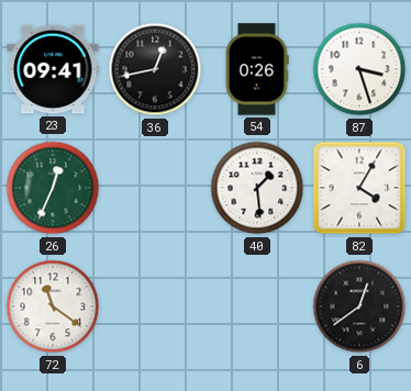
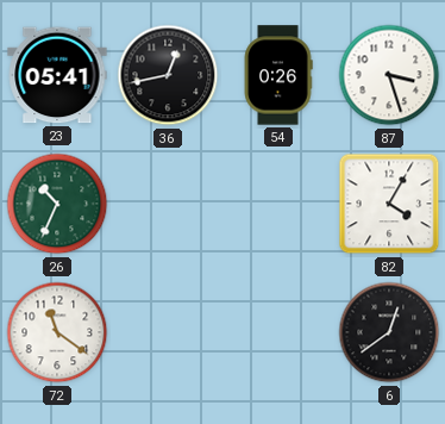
23: 09:41 -> 05:41 (57, 75)
26: 12:34 -> 10:34 (57, 204)
40: 1:29 -> none (257, 188)
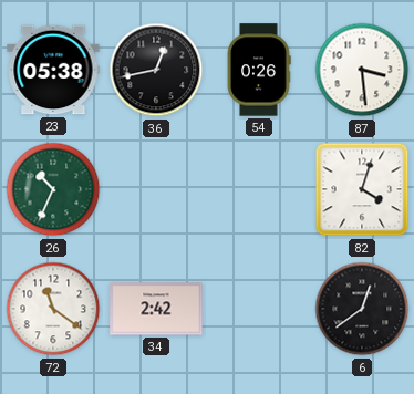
23: 05:41 -> 05:38 (53, 70)
87: 3:27 -> 3:29 (362, 70)
82: 4:05 -> 4:03 (362, 189)
34: none -> 2:42 (156, 309)
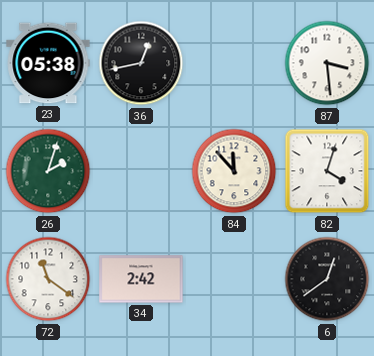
54: 0:26 -> none (259, 70)
26: 10:34 -> 2:03 (48, 171)
84: none -> 11:53 (234, 171)
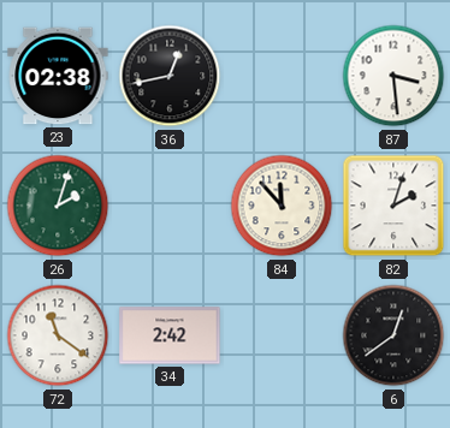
23: 05:38 -> 02:38 (58, 76)
82: 4:03 -> 2:03 (393, 206)
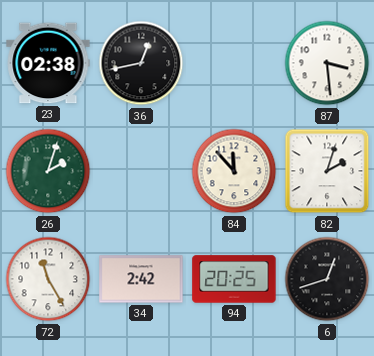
72: 11:21 -> 11:25 (48, 279)
94: none -> 20:25 (234, 279)
6: 12:39 -> 12:42 (327, 279)
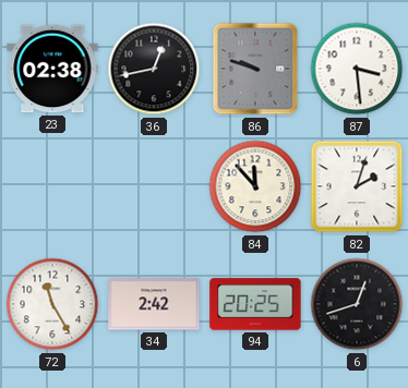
86: none -> 9:48 (255, 69)
26: 2:03 -> none (48, 171)
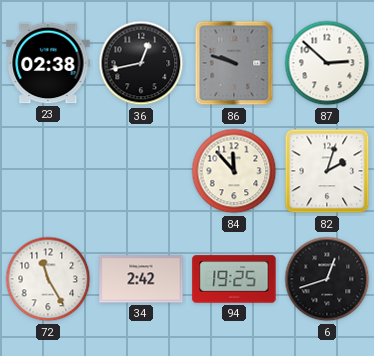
87: 3:29 -> 2:52 (327, 63)
94: 20:25 -> 19:25 (234, 279)
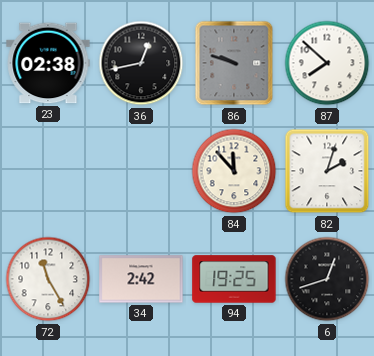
87: 2:52 -> 7:52 (327, 63)
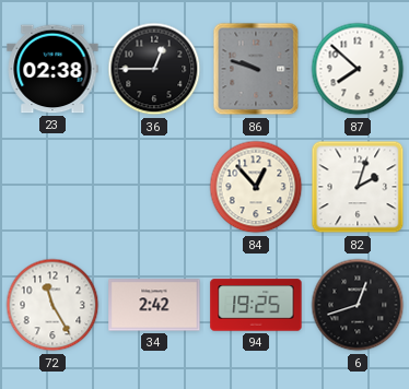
36: 12:43 -> 12:45 (154, 69)
84: 11:53 -> 12:53 (256, 187)
